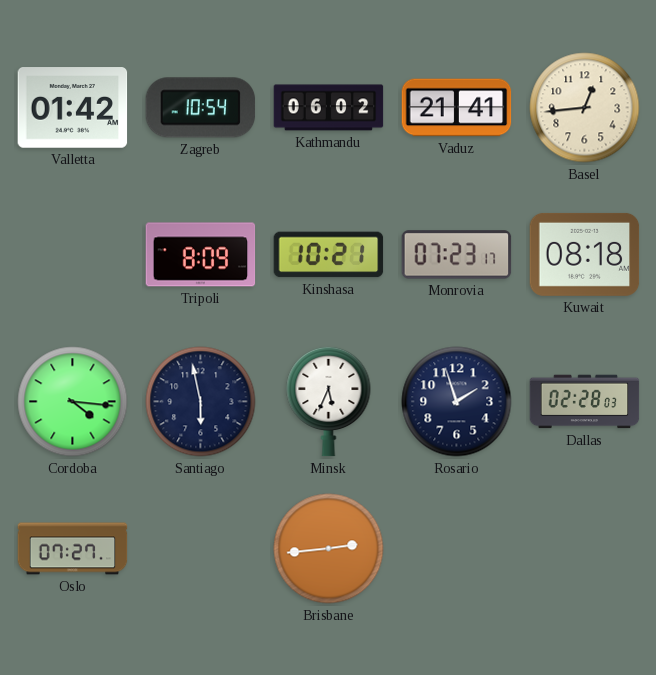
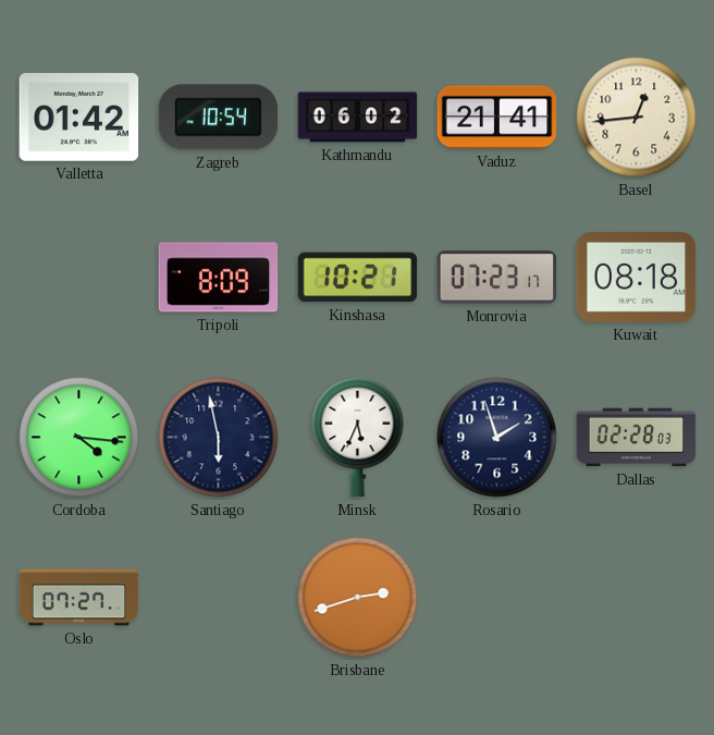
Brisbane: 2:44 -> 2:42 (358, 598)
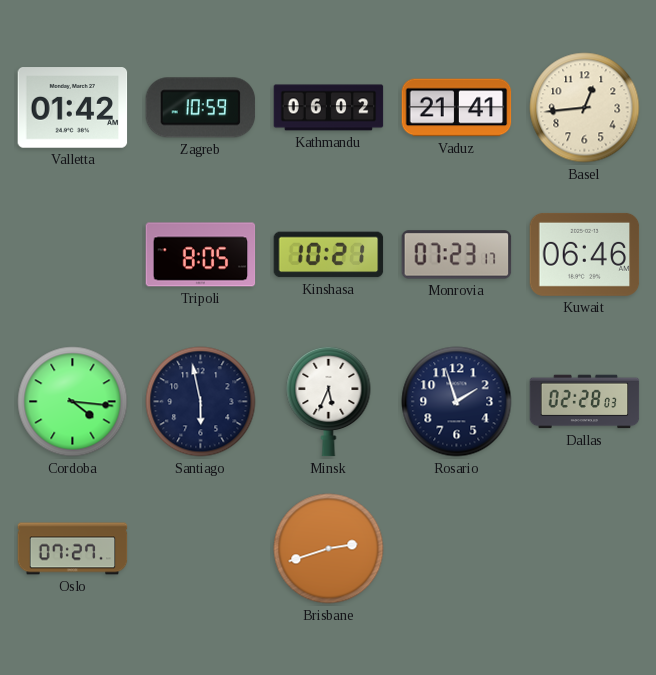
Zagreb: 10:54 -> 10:59 (201, 108)
Tripoli: 8:09 -> 8:05 (201, 255)
Kuwait: 08:18 -> 06:46 (585, 254)
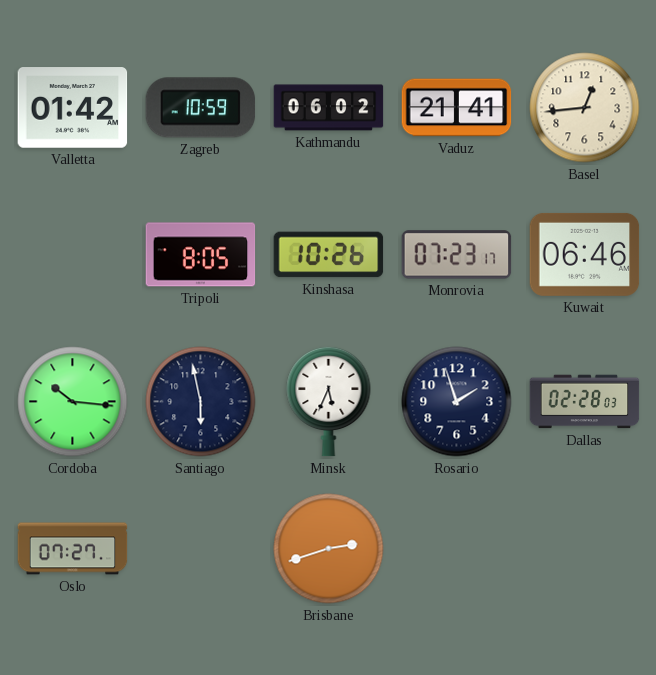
Kinshasa: 10:21 -> 10:26 (329, 255)
Cordoba: 4:16 -> 10:16 (73, 402)
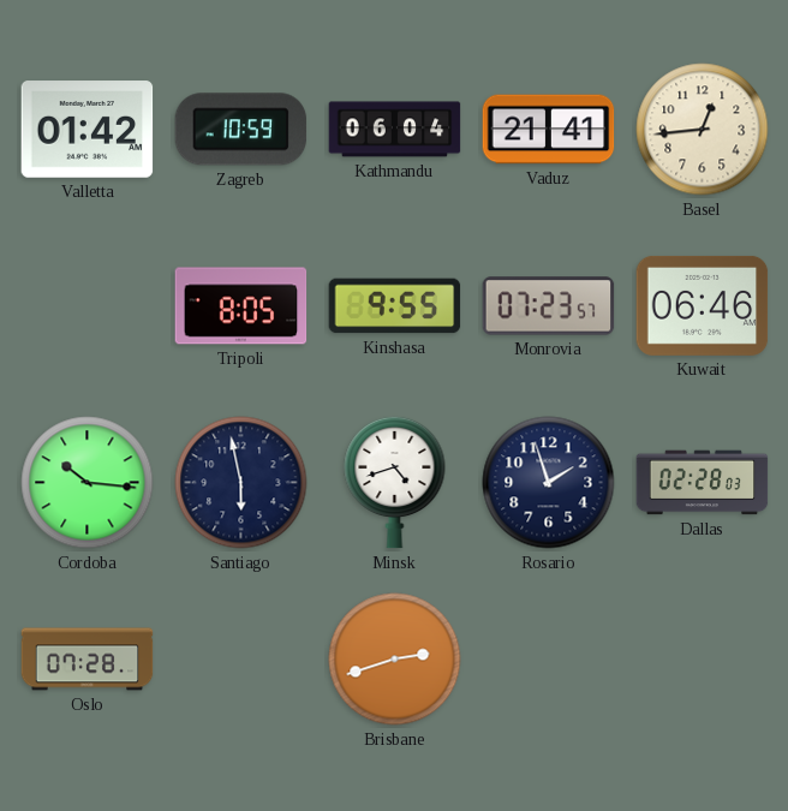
Kathmandu: 06:02 -> 06:04 (395, 130)
Kinshasa: 10:26 -> 9:55 (395, 306)
Monrovia: 07:23:17 -> 07:23:57 (549, 306)
Minsk: 5:34 -> 4:42 (395, 482)
Oslo: 07:27 -> 07:28 (88, 660)
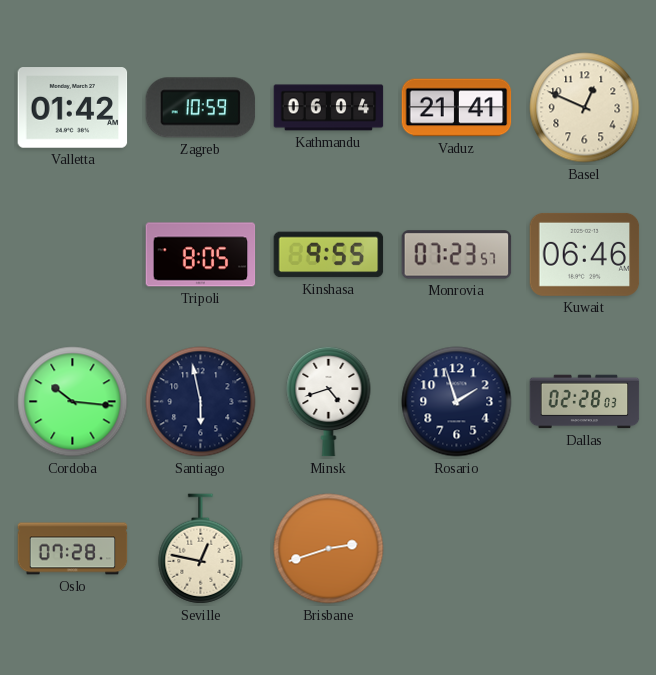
Basel: 12:44 -> 12:49 (585, 108)
Seville: none -> 12:47 (201, 549)
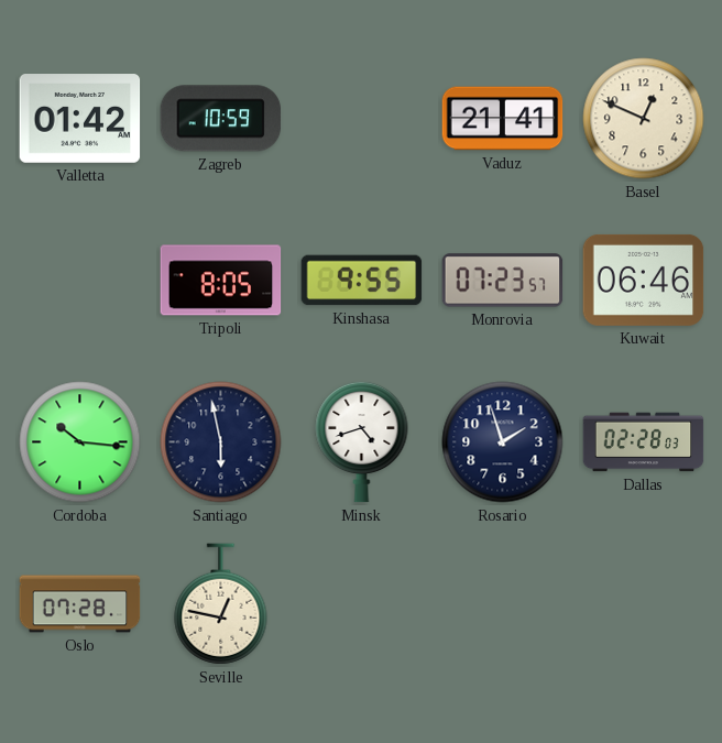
Kathmandu: 06:04 -> none (329, 108)
Brisbane: 2:42 -> none (329, 549)
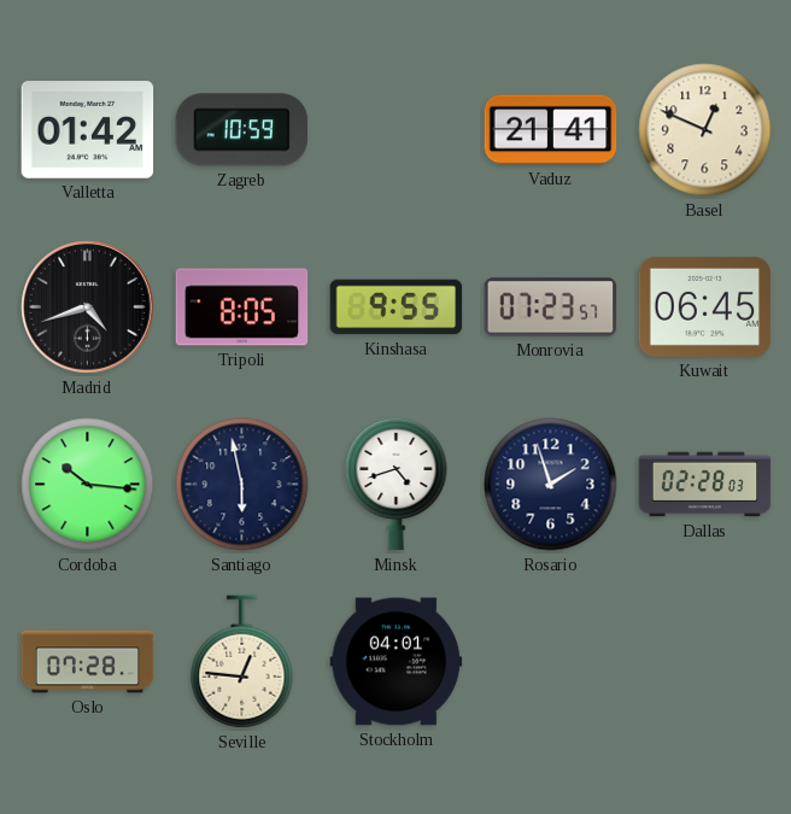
Madrid: none -> 4:42 (88, 308)
Kuwait: 06:46 -> 06:45 (705, 306)
Seville: 12:47 -> 12:46 (242, 662)
Stockholm: none -> 04:01 (397, 662)
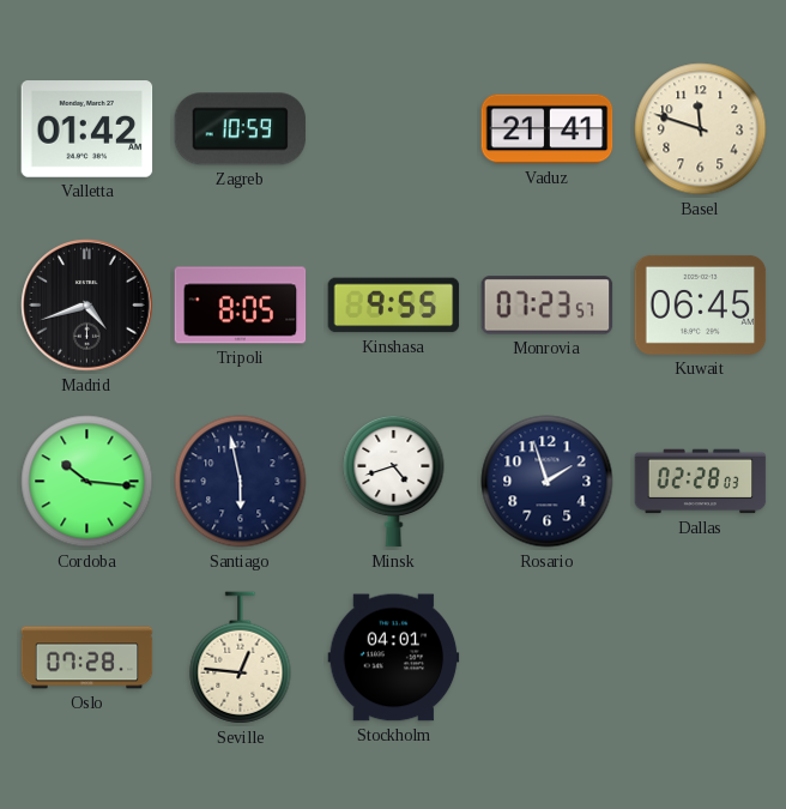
Basel: 12:49 -> 11:48 (701, 129)
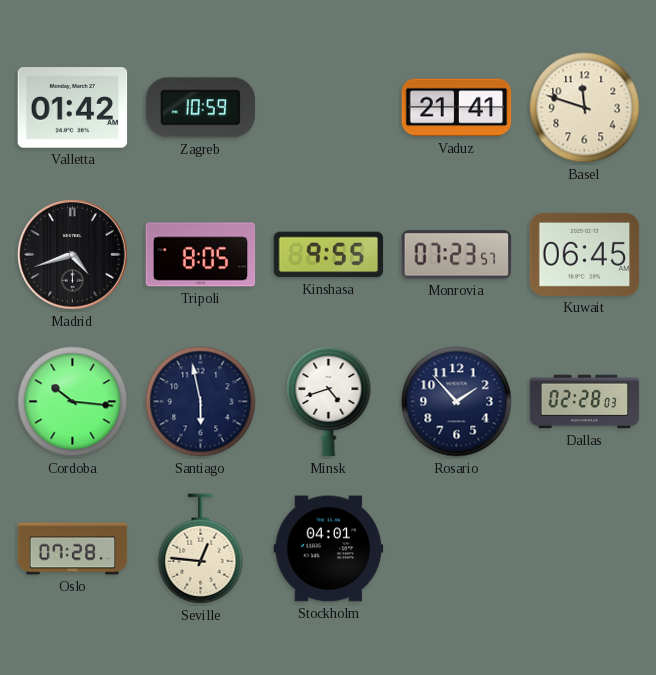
Rosario: 1:57 -> 1:53 (457, 402)
